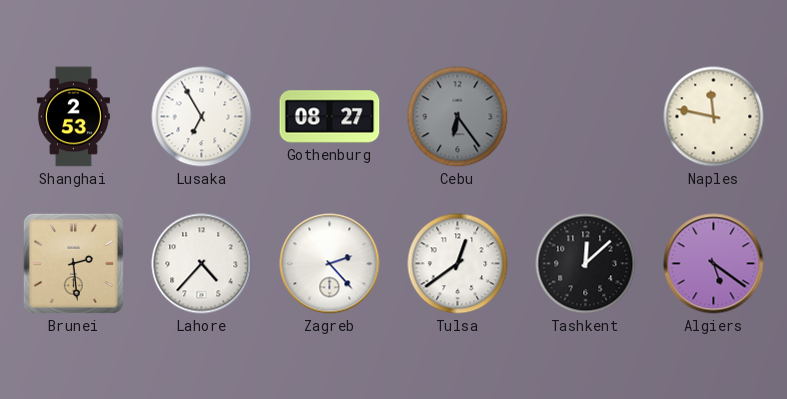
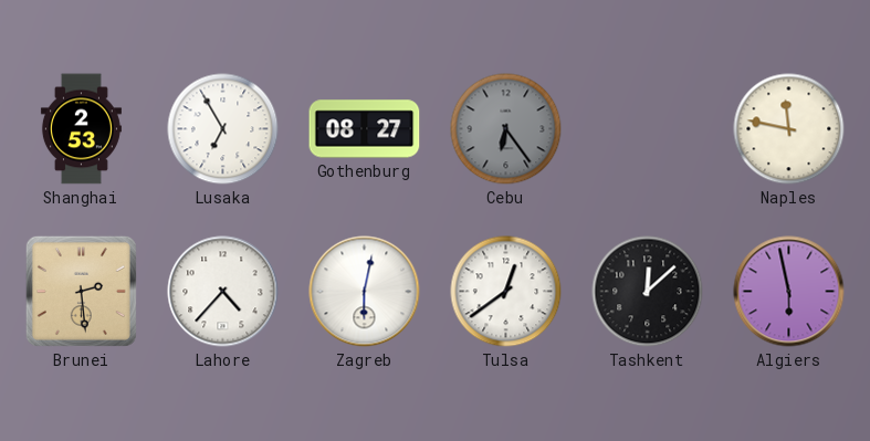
Zagreb: 2:23 -> 6:02 (365, 292)
Algiers: 5:21 -> 5:58 (789, 292)
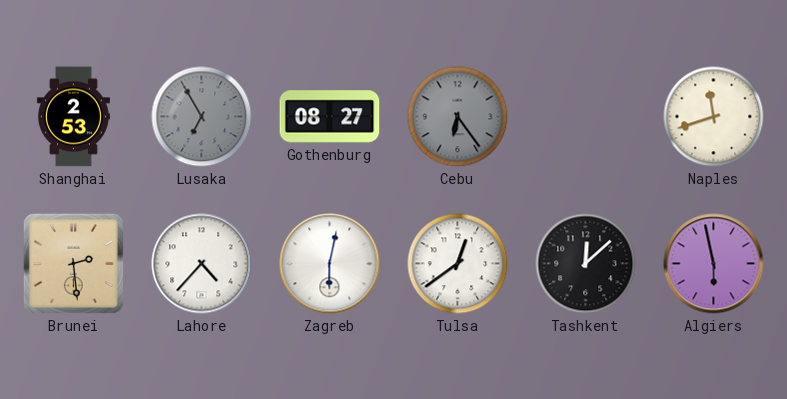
Lusaka dial: white -> grey (202, 117)
Naples: 11:47 -> 11:42 (714, 117)
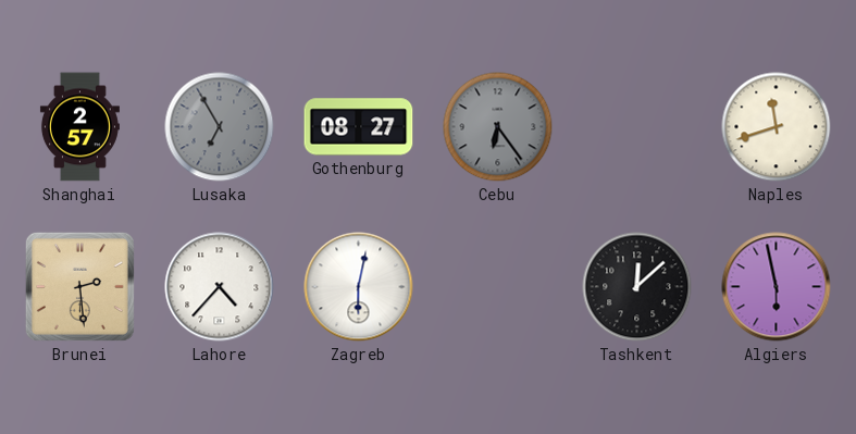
Shanghai: 2:53 -> 2:57 (79, 127)
Tulsa: 12:39 -> none (458, 264)
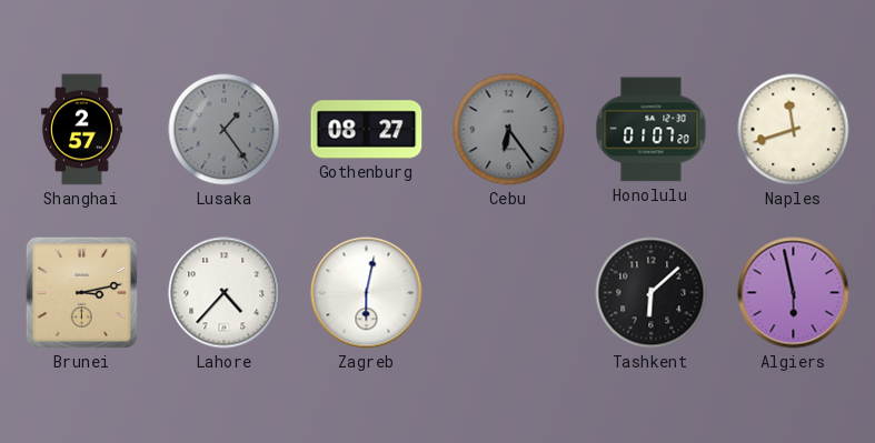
Lusaka: 6:55 -> 1:24 (225, 130)
Honolulu: none -> 01:07 (652, 130)
Brunei: 2:29 -> 3:13 (81, 292)
Tashkent: 12:08 -> 6:08 (652, 293)
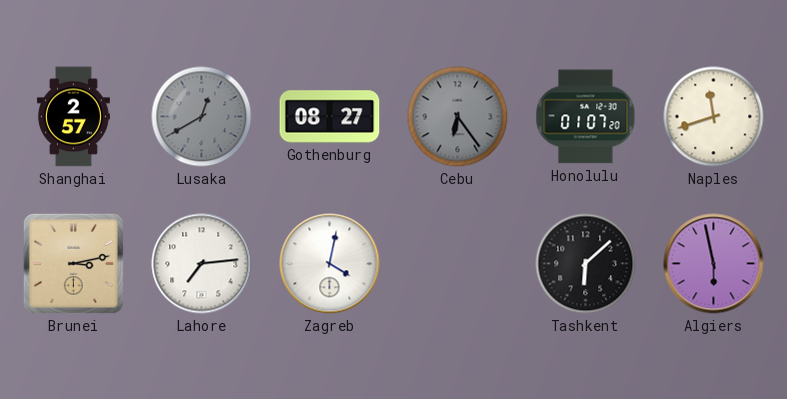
Lusaka: 1:24 -> 12:40 (202, 117)
Lahore: 4:37 -> 7:14 (202, 264)
Zagreb: 6:02 -> 4:02 (330, 264)
